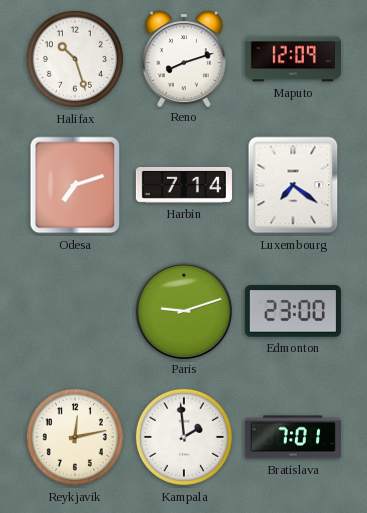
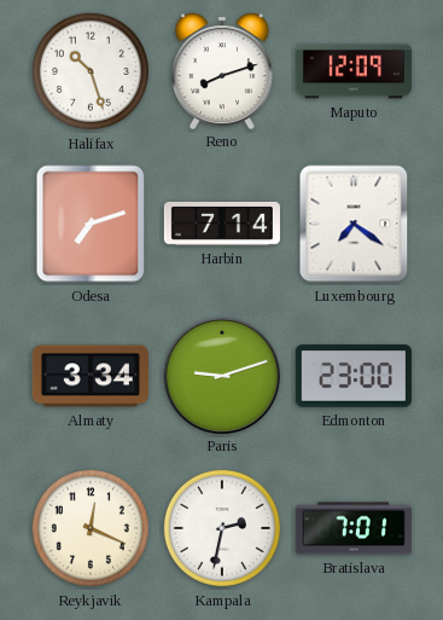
Almaty: none -> 3:34 (91, 376)
Reykjavik: 12:13 -> 12:19 (91, 528)
Kampala: 1:59 -> 2:32 (222, 528)
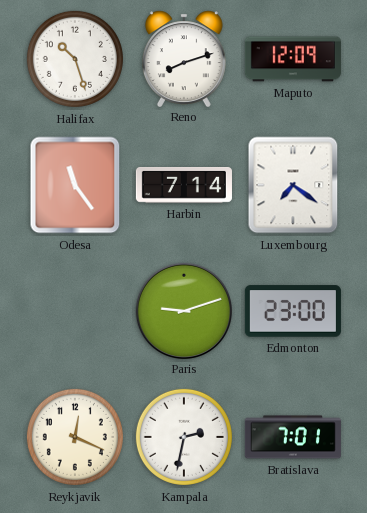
Odesa: 7:12 -> 11:24 (75, 185)
Almaty: 3:34 -> none (91, 376)
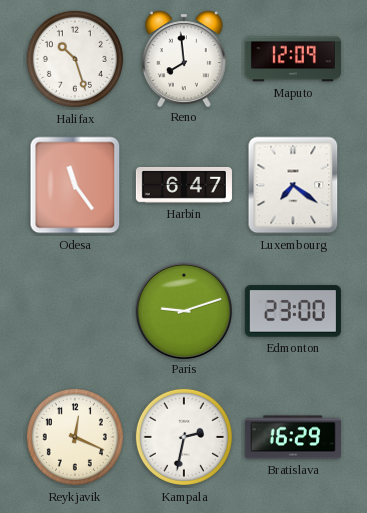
Reno: 8:12 -> 7:59 (184, 58)
Harbin: 7:14 -> 6:47 (184, 185)
Bratislava: 7:01 -> 16:29 (293, 437)
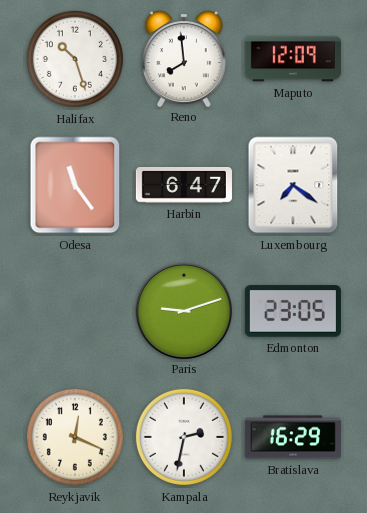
Edmonton: 23:00 -> 23:05 (293, 311)
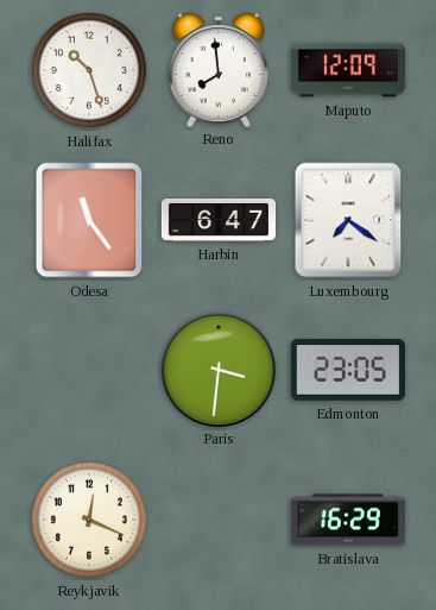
Paris: 9:12 -> 3:31 (217, 369)
Kampala: 2:32 -> none (184, 437)
